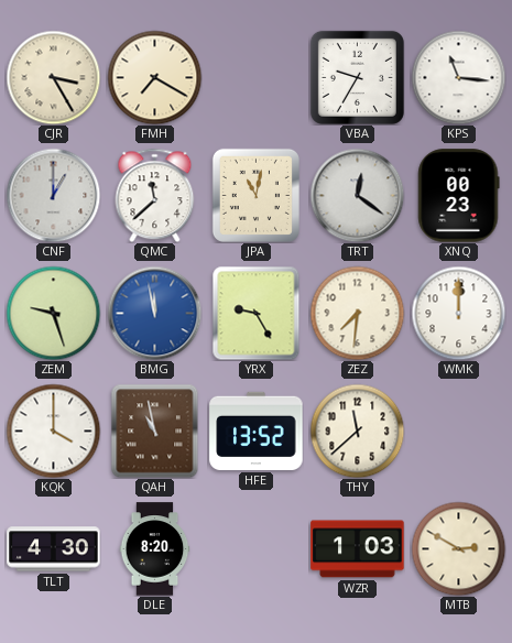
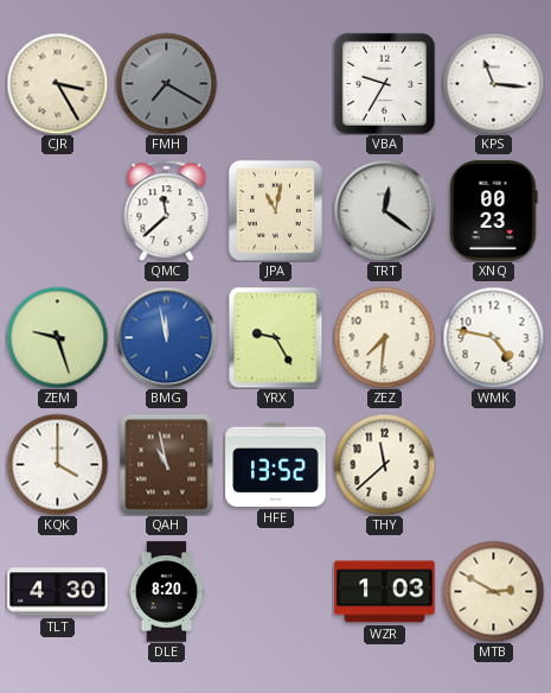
FMH dial: cream -> grey (166, 83)
CNF: 1:00 -> none (53, 195)
WMK: 12:00 -> 4:47 (493, 337)
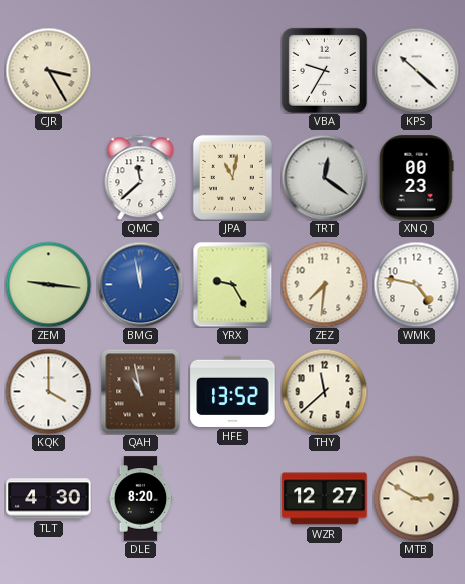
FMH: 7:20 -> none (166, 83)
KPS: 11:16 -> 10:22 (416, 70)
ZEM: 9:27 -> 9:16 (48, 284)
WZR: 1:03 -> 12:27 (325, 499)
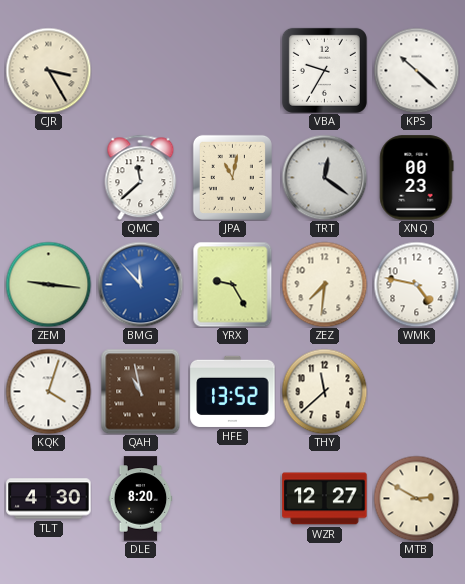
BMG: 11:58 -> 11:53 (140, 284)
KQK: 4:00 -> 4:03 (48, 391)
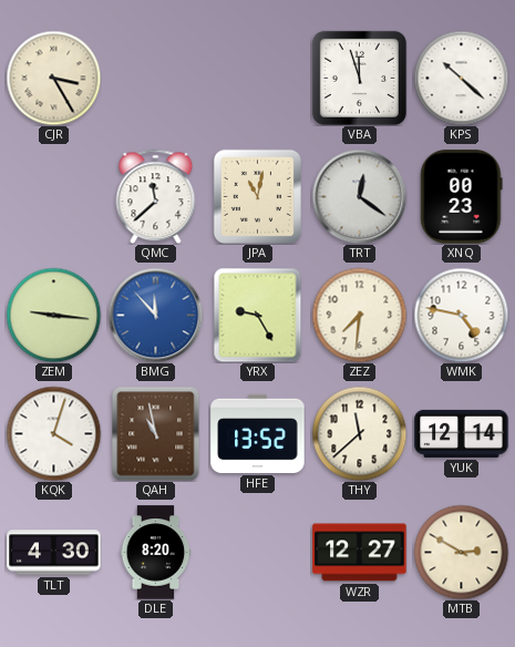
VBA: 9:35 -> 11:57 (359, 78)
YUK: none -> 12:14 (462, 433)
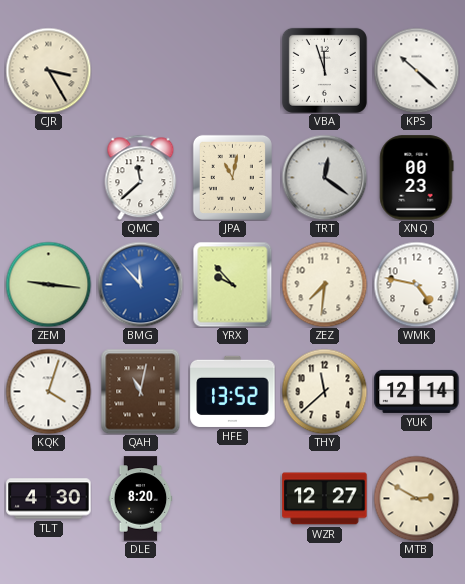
YRX: 9:25 -> 9:53 (233, 284)
QAH: 10:58 -> 11:02 (141, 391)
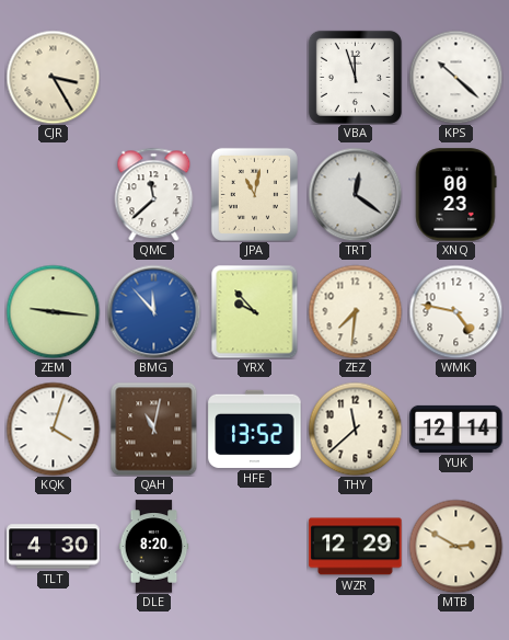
WZR: 12:27 -> 12:29 (356, 547)
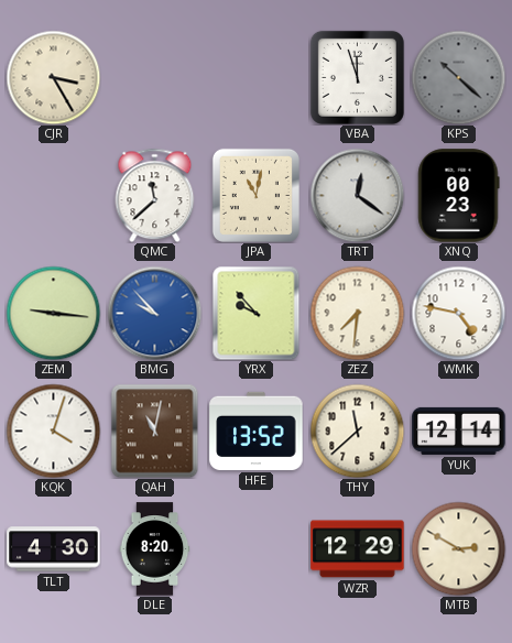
KPS dial: white -> grey (458, 77)
BMG: 11:53 -> 9:53 (154, 313)
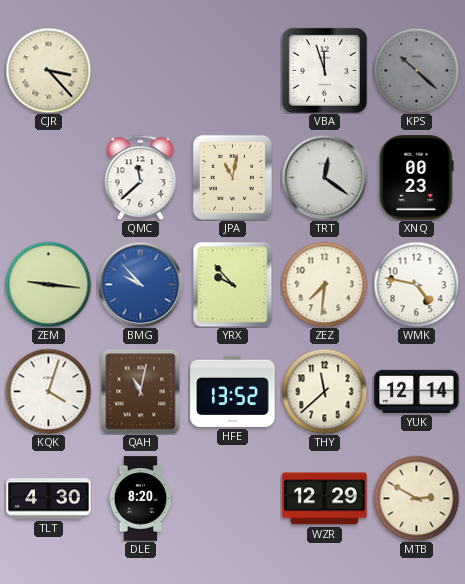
CJR: 3:25 -> 3:23 (48, 70)
